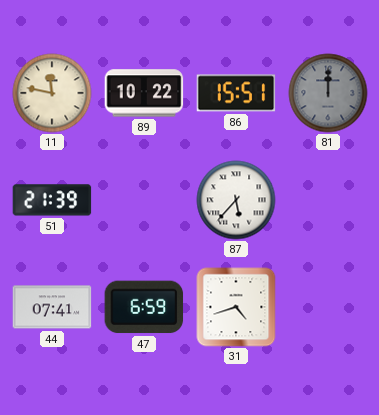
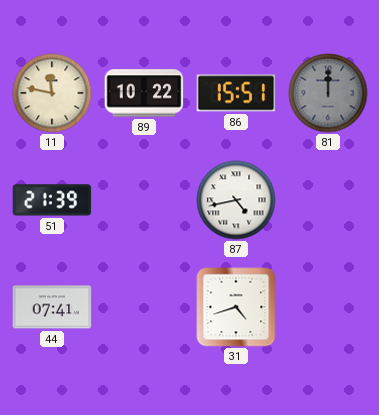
87: 5:37 -> 4:43 (236, 200)
47: 6:59 -> none (144, 307)
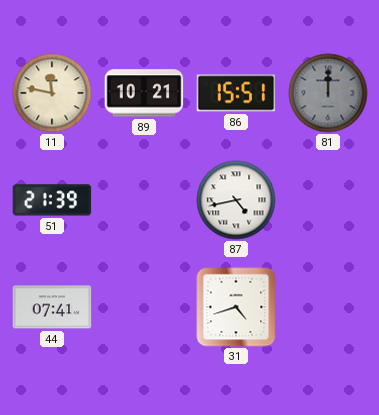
89: 10:22 -> 10:21 (144, 93)
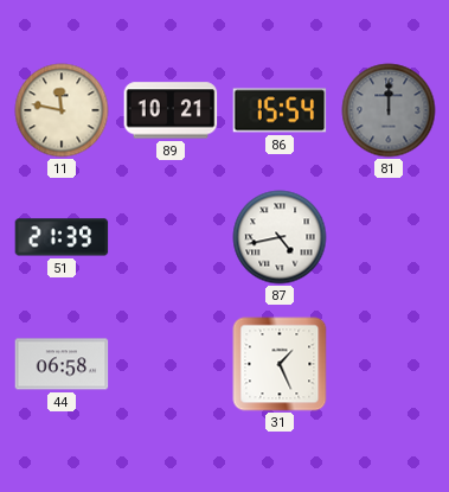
86: 15:51 -> 15:54 (280, 110)
44: 07:41 -> 06:58 (62, 364)
31: 4:42 -> 1:26 (280, 364)
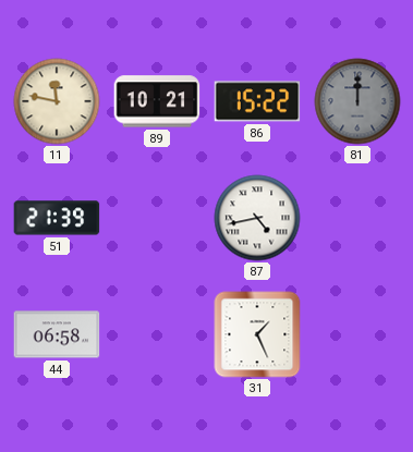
86: 15:54 -> 15:22 (257, 101)
